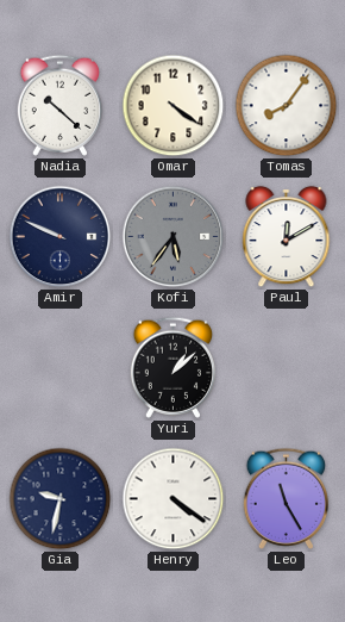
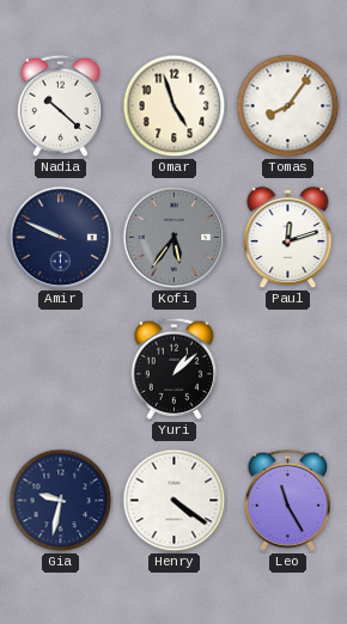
Omar: 4:21 -> 4:57 (175, 106)
Paul: 12:10 -> 12:12 (288, 238)
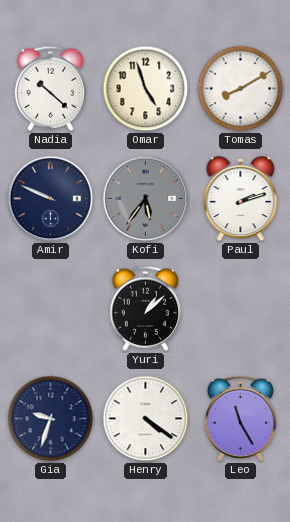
Tomas: 8:06 -> 8:10 (241, 89)
Paul: 12:12 -> 2:12 (241, 199)
Gia: 9:32 -> 9:33 (51, 419)
